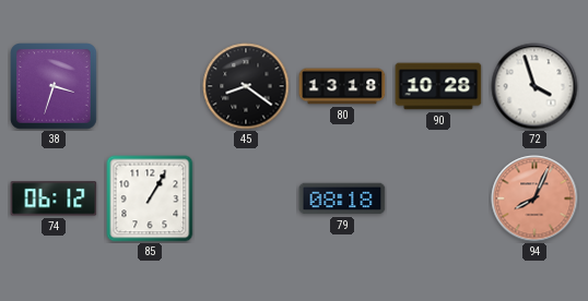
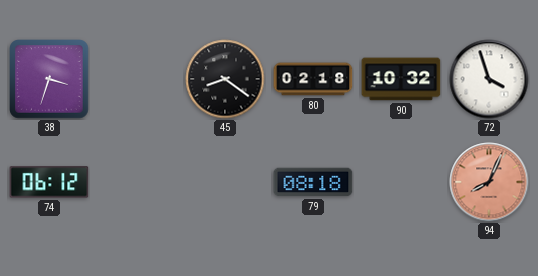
80: 13:18 -> 02:18 (313, 79)
90: 10:28 -> 10:32 (401, 79)
85: 1:05 -> none (150, 198)
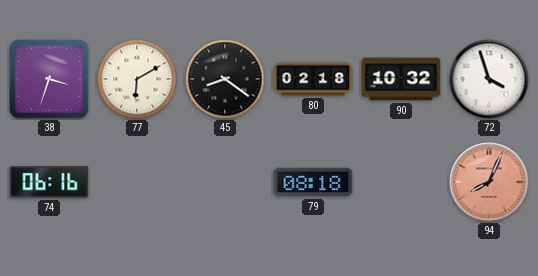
77: none -> 6:10 (137, 79)
74: 06:12 -> 06:16 (49, 182)
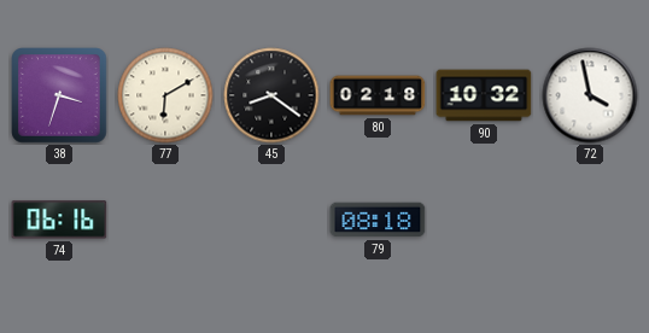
72: 3:57 -> 3:58 (590, 95)
94: 8:04 -> none (489, 182)
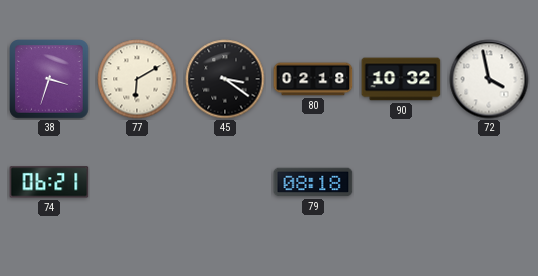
45: 8:21 -> 3:21 (225, 79)
74: 06:16 -> 06:21 (49, 182)
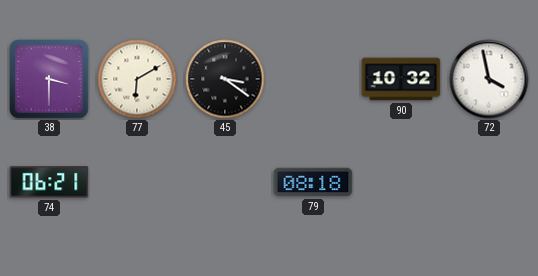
38: 3:33 -> 3:30 (49, 79)
80: 02:18 -> none (313, 79)
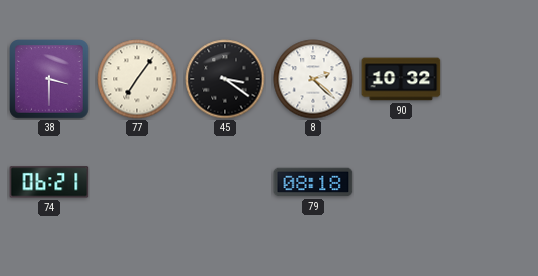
77: 6:10 -> 7:06 (137, 79)
8: none -> 2:22 (313, 79)
72: 3:58 -> none (489, 79)
